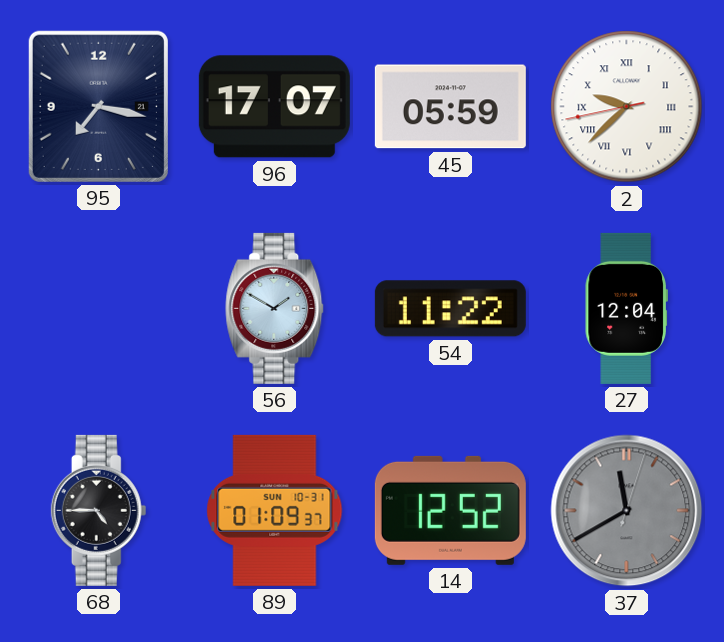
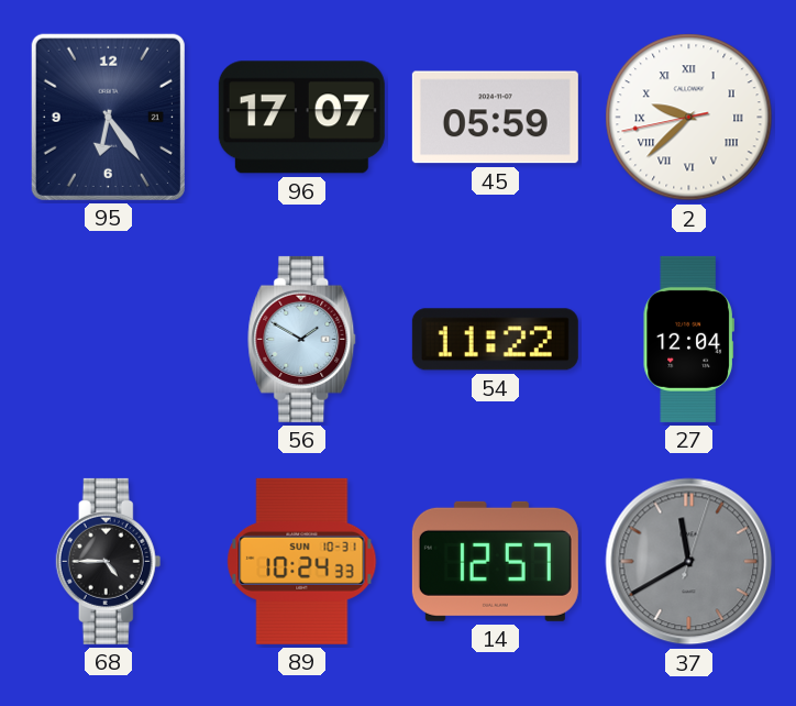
95: 7:17 -> 6:24 (108, 117)
89: 01:09 -> 10:24 (302, 561)
14: 12:52 -> 12:57 (495, 561)
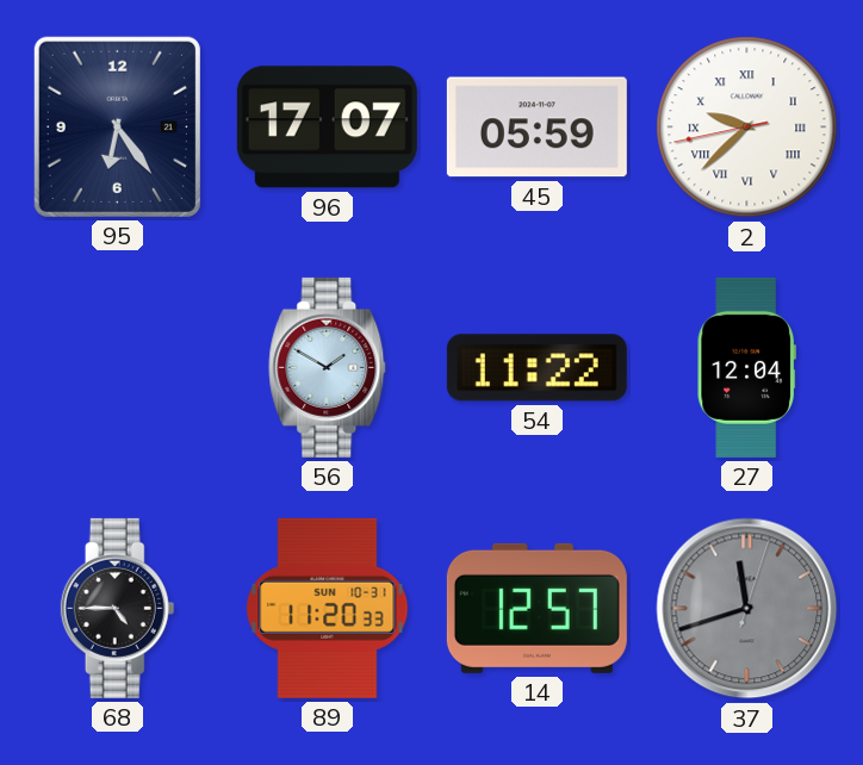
89: 10:24 -> 11:20 (328, 608)
37: 11:40 -> 11:42 (747, 609)
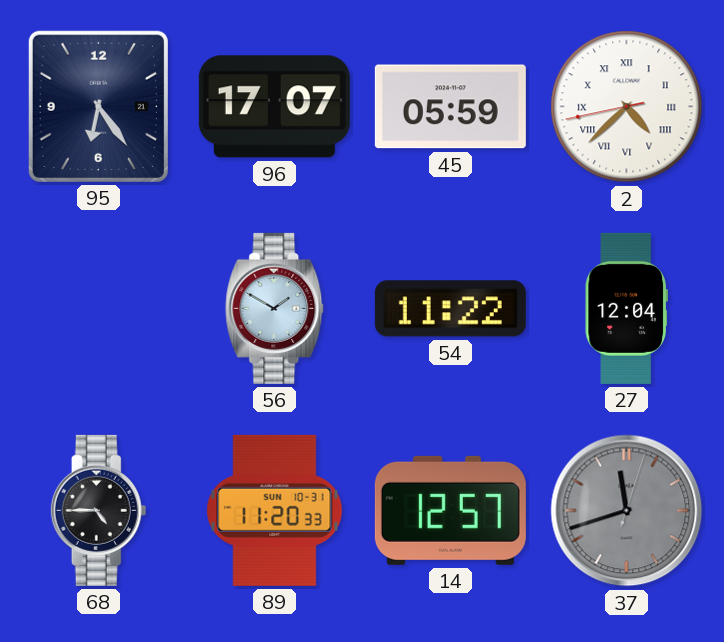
2: 9:37 -> 4:37 (627, 107)
